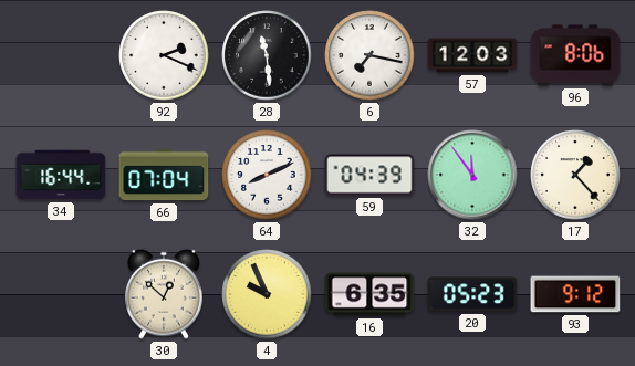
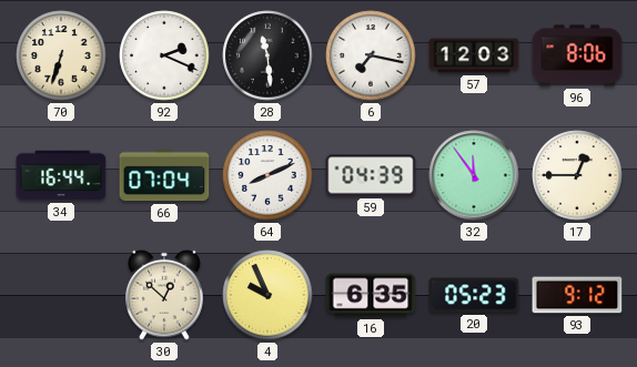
70: none -> 6:33 (61, 55)
17: 1:23 -> 12:45 (577, 175)
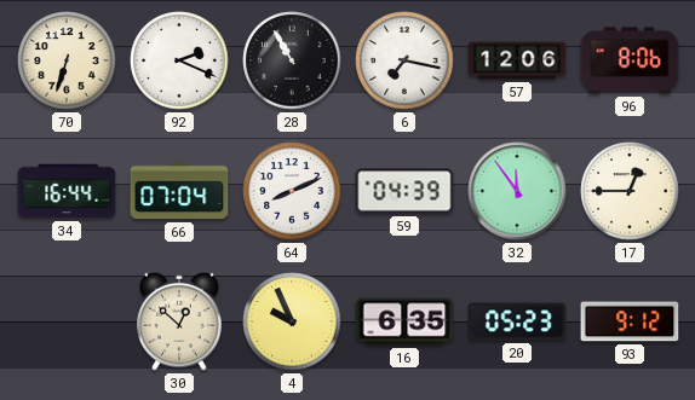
28: 11:29 -> 10:55 (292, 60)
57: 12:03 -> 12:06 (517, 60)
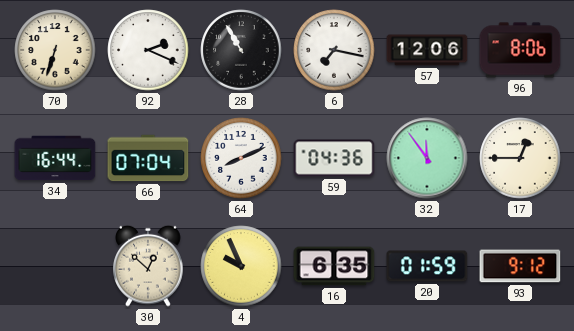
59: 04:39 -> 04:36 (334, 158)
20: 05:23 -> 01:59 (427, 266)
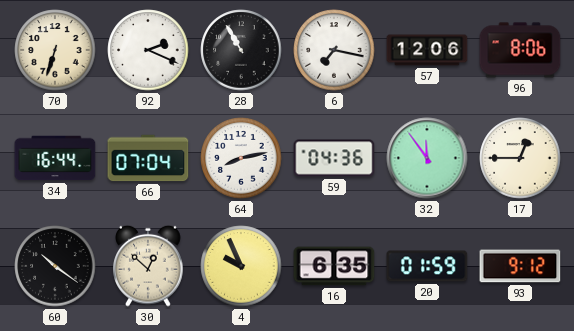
64: 8:11 -> 8:13 (241, 158)
60: none -> 10:21 (55, 266)
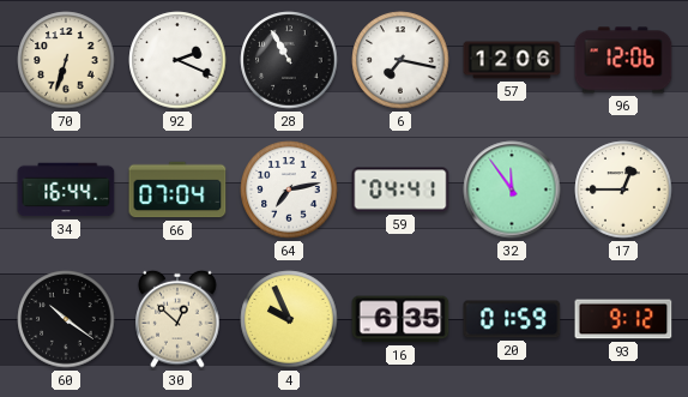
96: 8:06 -> 12:06 (623, 60)
64: 8:13 -> 7:13 (289, 190)
59: 04:36 -> 04:41 (400, 190)
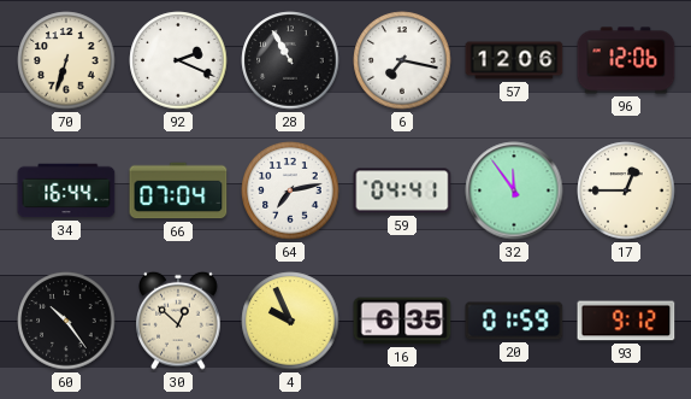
60: 10:21 -> 10:24 (66, 321)
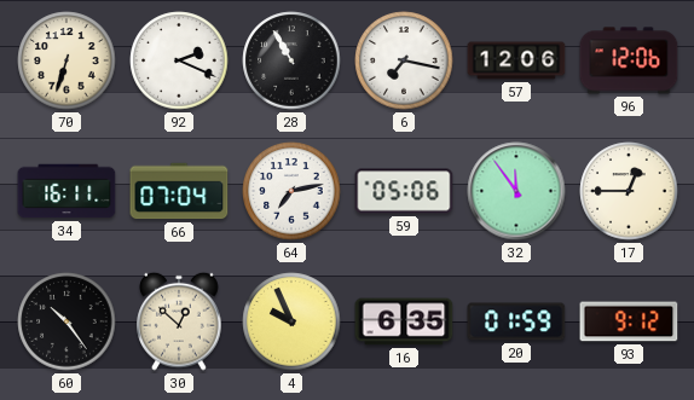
34: 16:44 -> 16:11 (66, 191)
59: 04:41 -> 05:06 (404, 191)
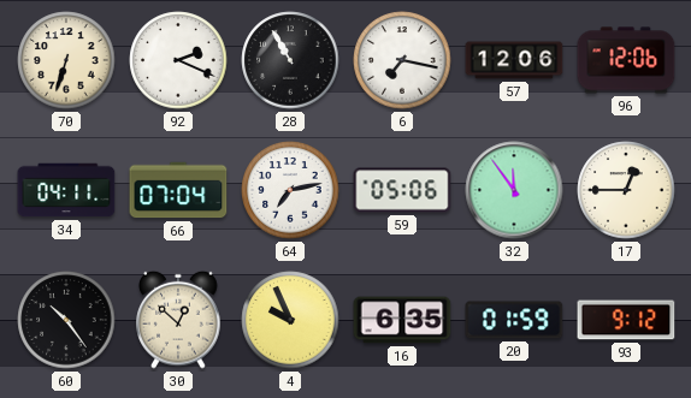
34: 16:11 -> 04:11 (66, 190)
